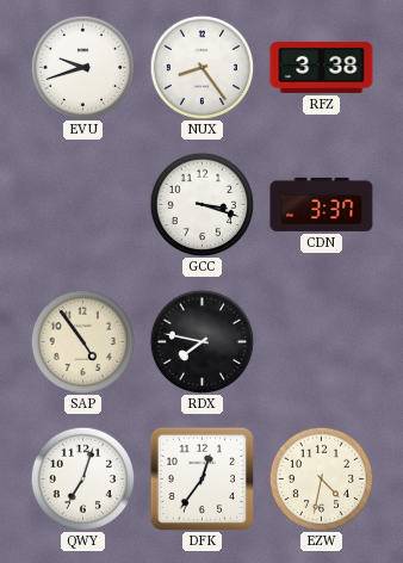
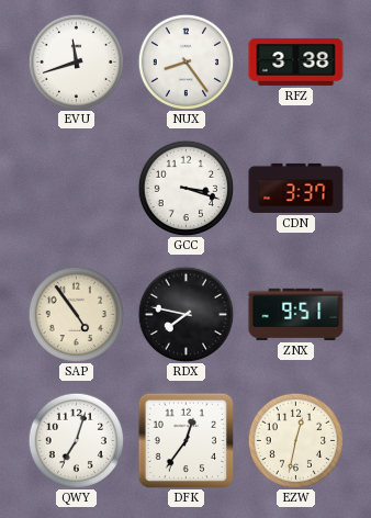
EVU: 9:42 -> 11:42 (76, 61)
ZNX: none -> 9:51 (296, 314)
EZW: 4:32 -> 12:32 (295, 440)
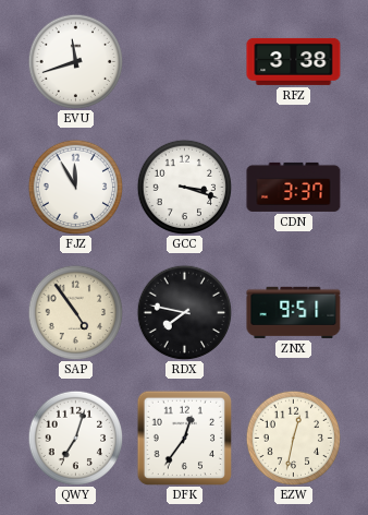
NUX: 8:24 -> none (185, 61)
FJZ: none -> 11:55 (75, 187)
